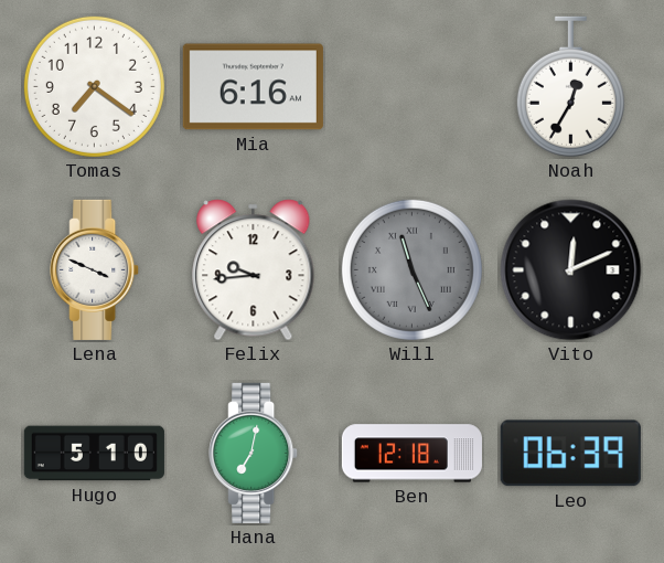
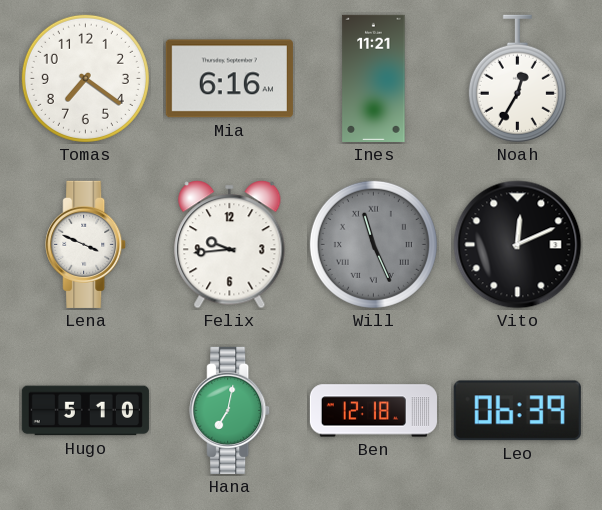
Ines: none -> 11:21 (374, 78)
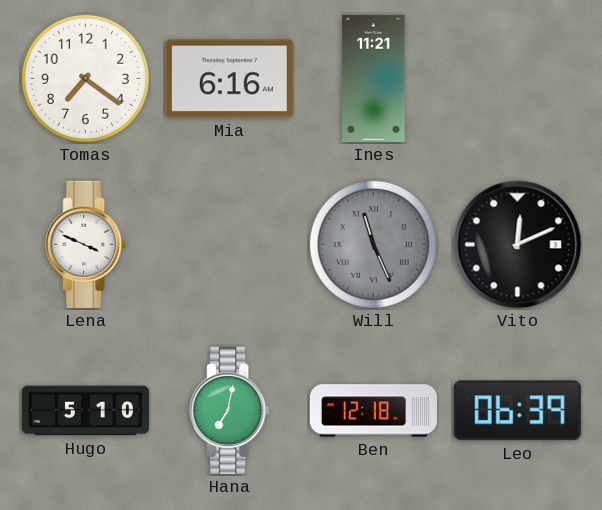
Noah: 12:35 -> none (517, 79)
Felix: 9:44 -> none (230, 245)
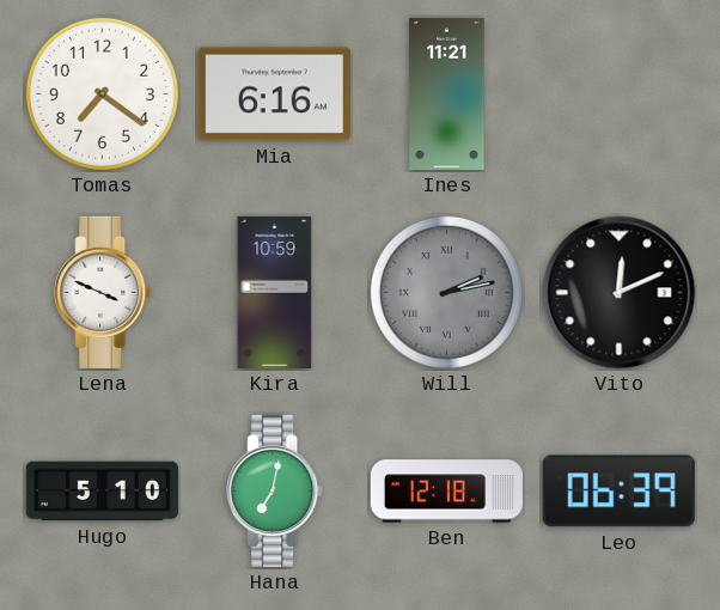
Kira: none -> 10:59 (275, 292)
Will: 11:26 -> 2:13 (446, 292)
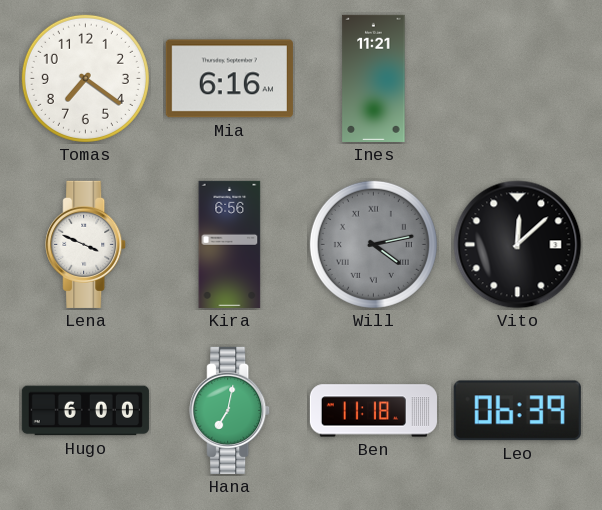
Kira: 10:59 -> 6:56 (230, 244)
Will: 2:13 -> 4:13 (373, 244)
Vito: 12:11 -> 12:08 (518, 245)
Hugo: 5:10 -> 6:00 (85, 411)
Ben: 12:18 -> 11:18 (373, 411)
